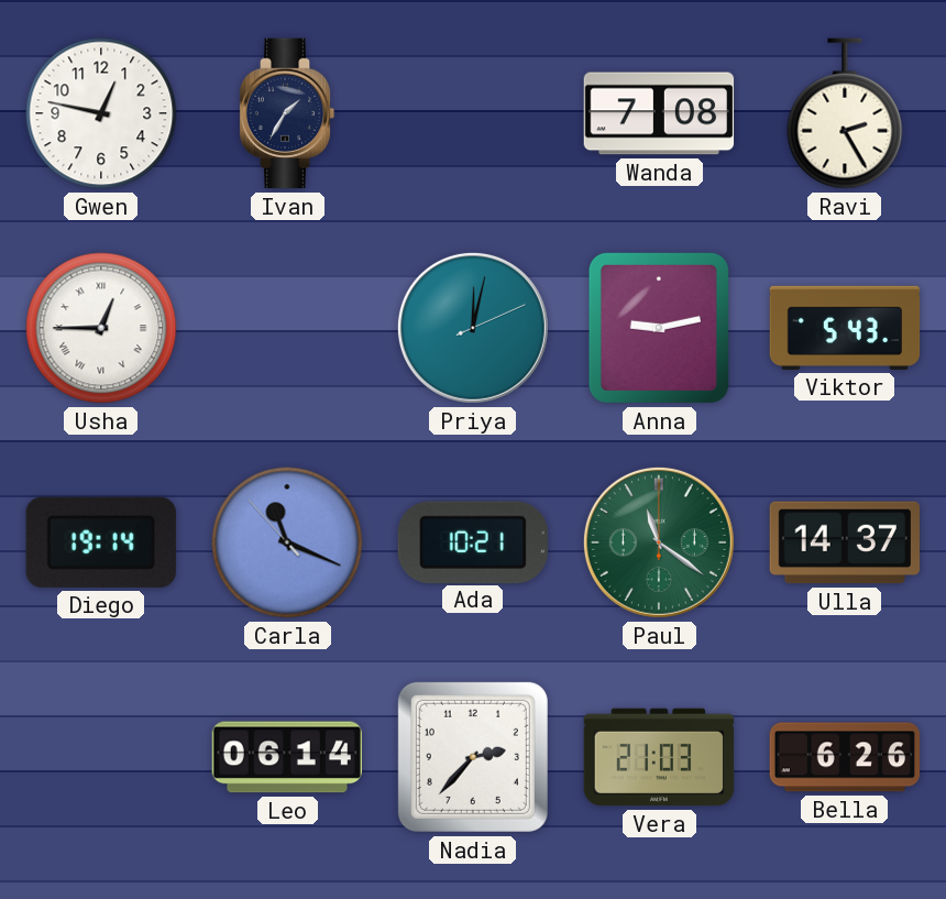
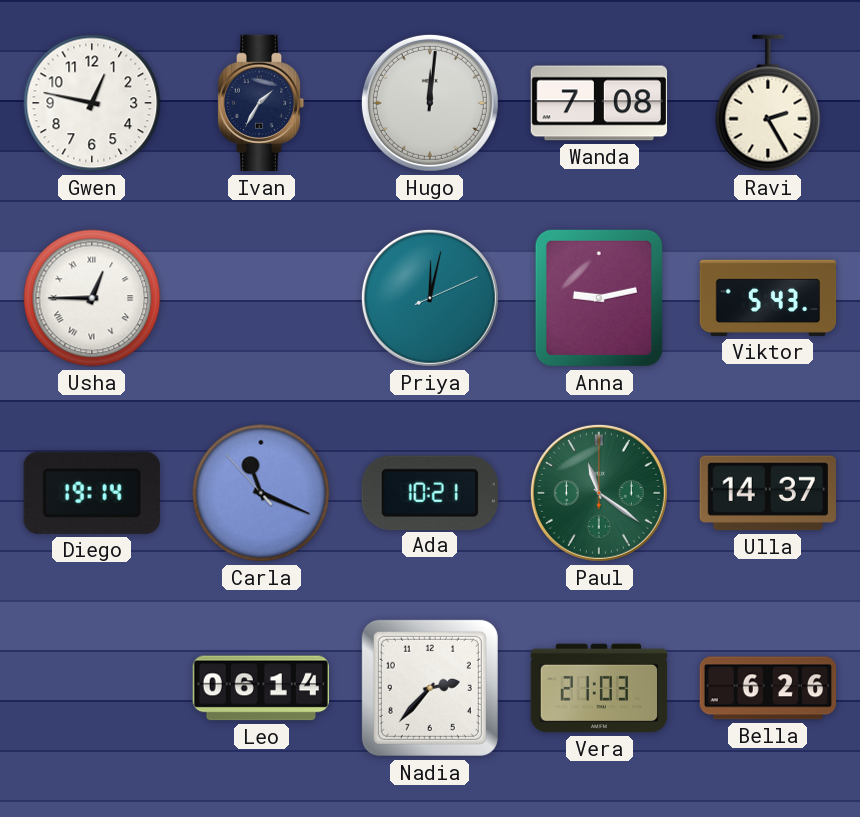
Hugo: none -> 12:01 (430, 103)
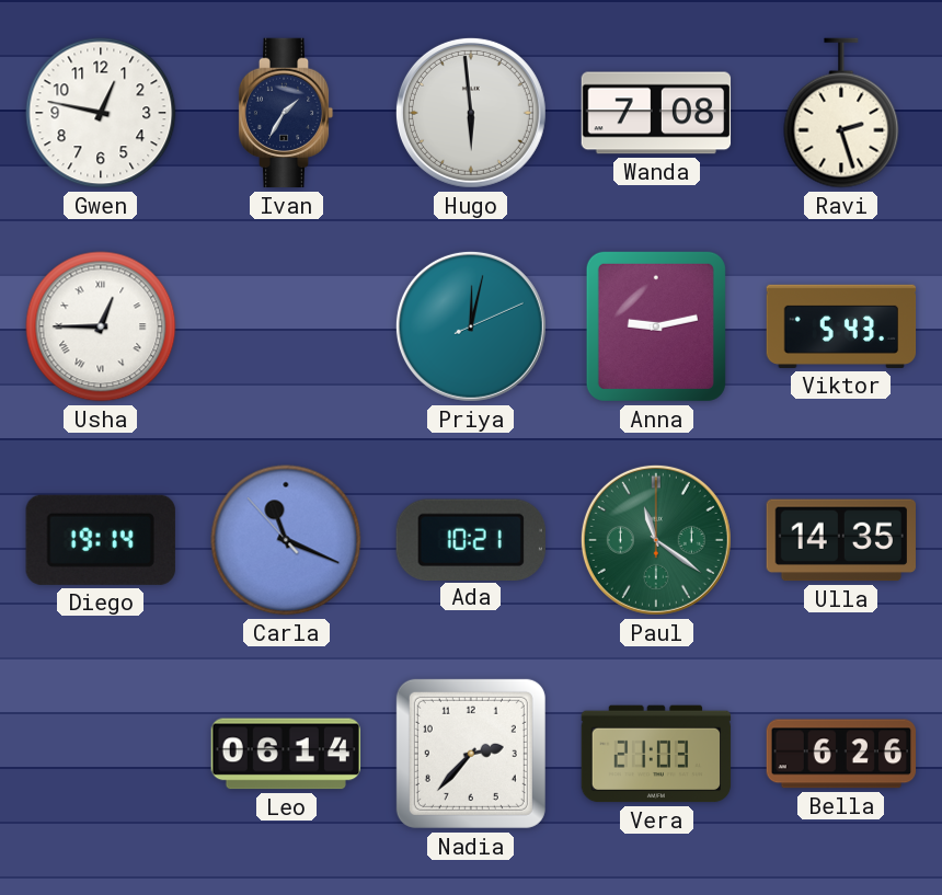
Hugo: 12:01 -> 5:59 (471, 113)
Ravi: 2:25 -> 2:27 (841, 113)
Ulla: 14:37 -> 14:35 (840, 540)
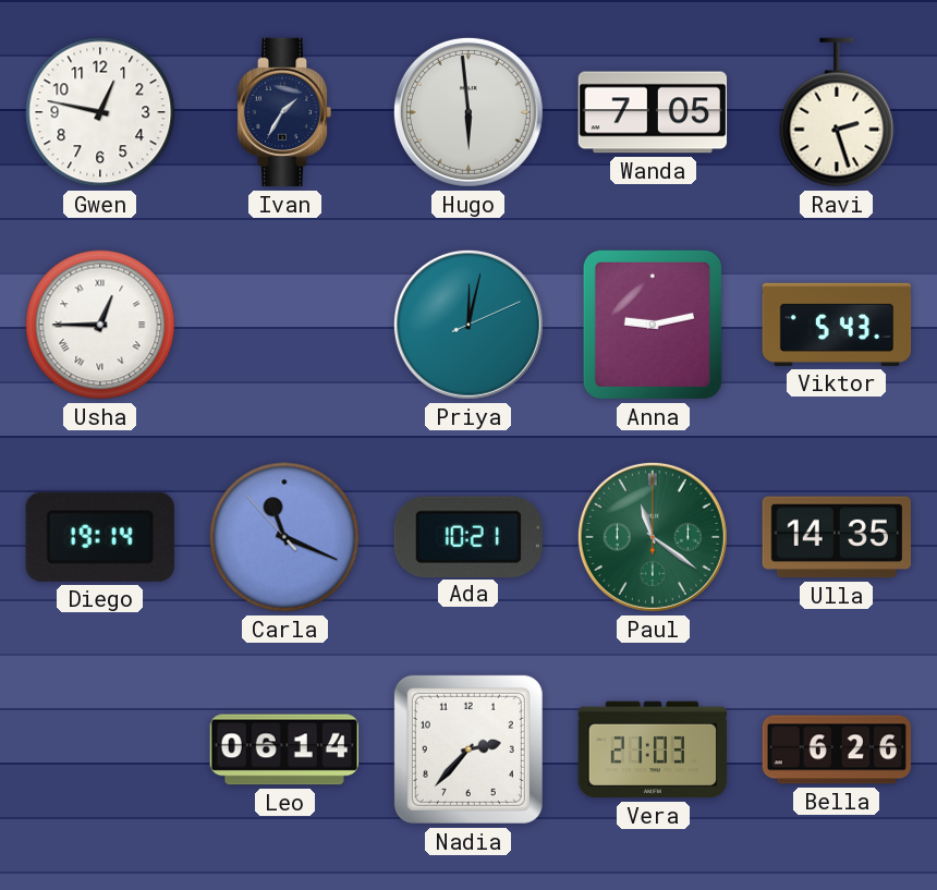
Wanda: 7:08 -> 7:05 (653, 112)
